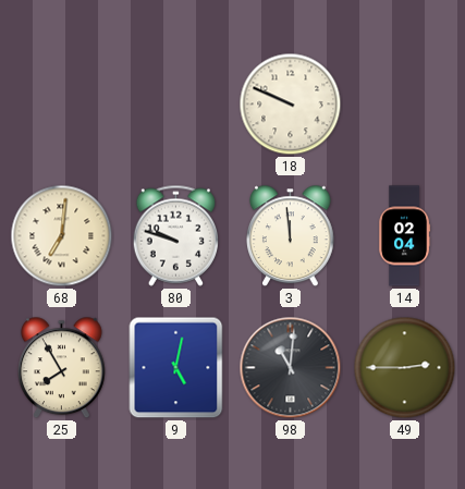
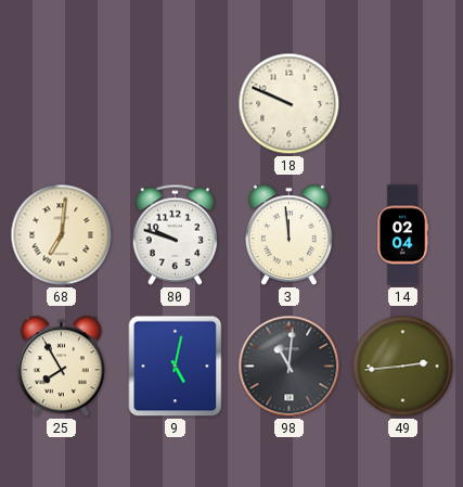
49: 2:45 -> 2:44 (403, 367)
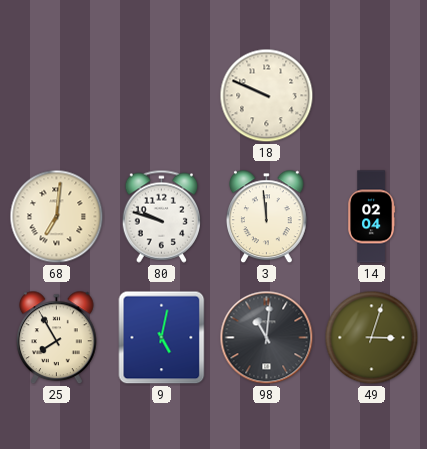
49: 2:44 -> 3:03 (372, 338)
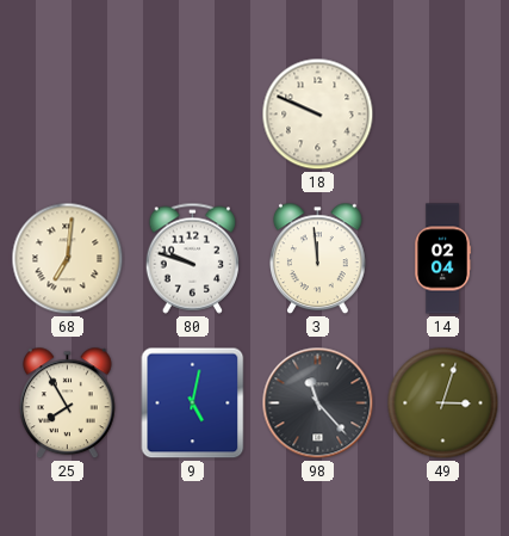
98: 11:01 -> 11:23 (318, 403)
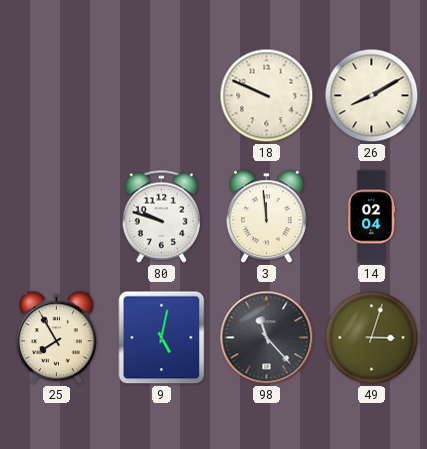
26: none -> 8:10 (372, 96)
68: 7:01 -> none (68, 259)
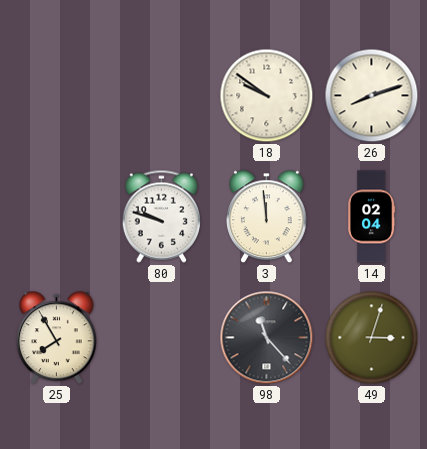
18: 9:49 -> 9:51 (267, 96)
26: 8:10 -> 8:12 (372, 96)
9: 5:02 -> none (162, 338)
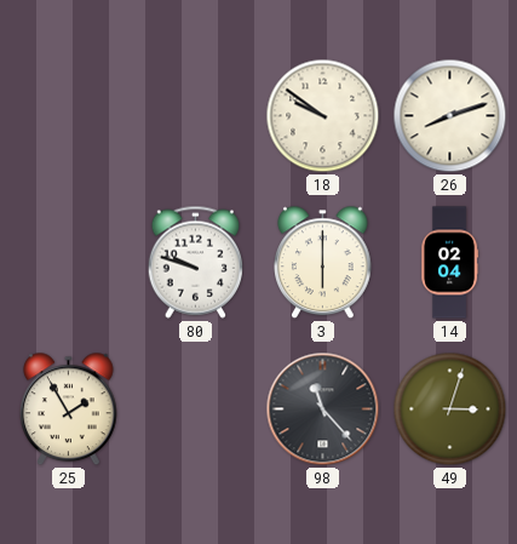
3: 11:59 -> 6:00 (323, 263)
25: 7:55 -> 1:55 (69, 410)
